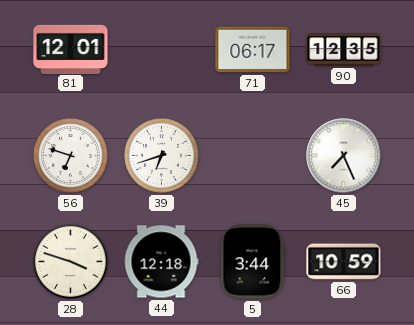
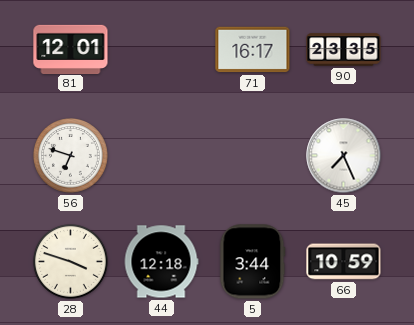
71: 06:17 -> 16:17 (253, 50)
90: 12:35 -> 23:35 (344, 50)
39: 6:42 -> none (162, 156)
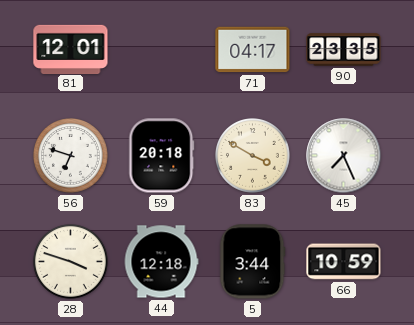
71: 16:17 -> 04:17 (253, 50)
59: none -> 20:18 (162, 156)
83: none -> 3:50 (253, 156)
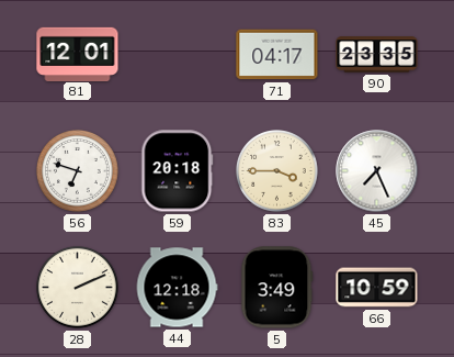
83: 3:50 -> 3:45 (277, 171)
28: 3:48 -> 2:11 (78, 288)
5: 3:44 -> 3:49 (277, 288)
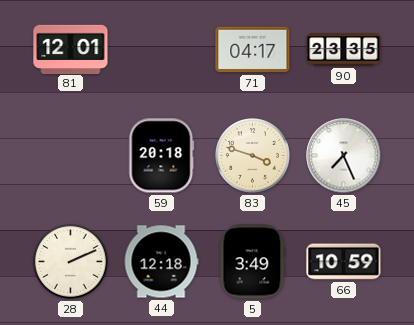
56: 6:48 -> none (78, 171)
83: 3:45 -> 3:48 (253, 156)
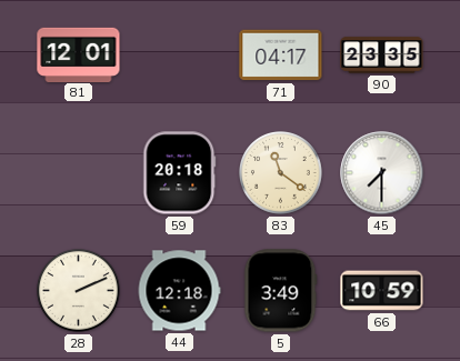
83: 3:48 -> 11:21 (281, 173)
45: 7:26 -> 7:30 (382, 173)
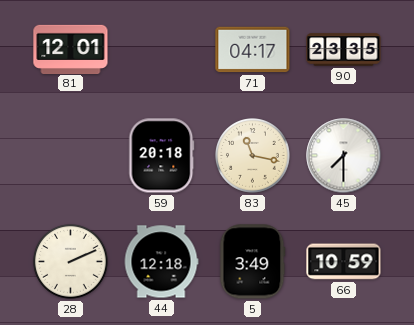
83: 11:21 -> 11:17 (253, 156)
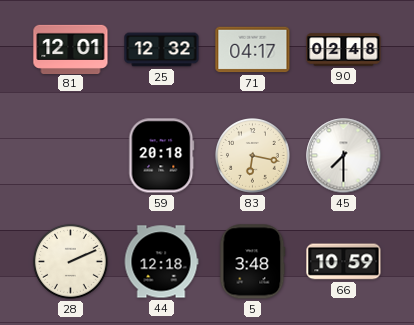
25: none -> 12:32 (162, 50)
90: 23:35 -> 02:48 (344, 50)
83: 11:17 -> 6:17 (253, 156)
5: 3:49 -> 3:48 (253, 262)
